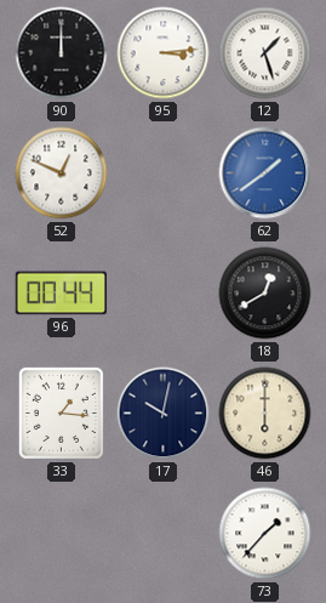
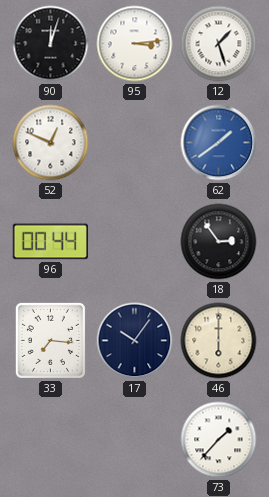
90: 12:00 -> 12:03 (51, 44)
18: 12:40 -> 2:54 (219, 242)
33: 1:16 -> 7:16 (50, 340)
17: 10:02 -> 10:06 (135, 341)
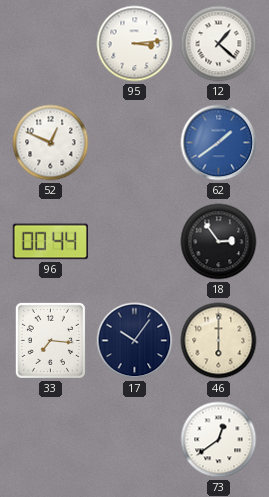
90: 12:03 -> none (51, 44)
12: 1:27 -> 1:22 (219, 44)
73: 1:37 -> 12:39 (219, 440)
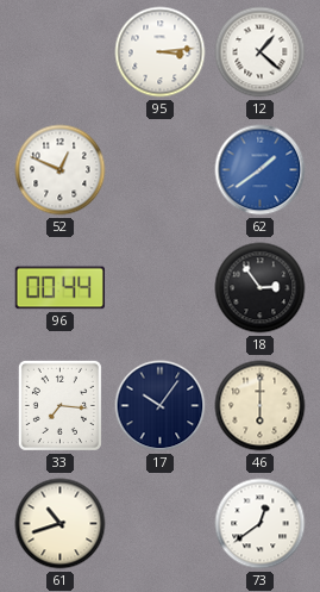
61: none -> 10:42 (61, 524)
